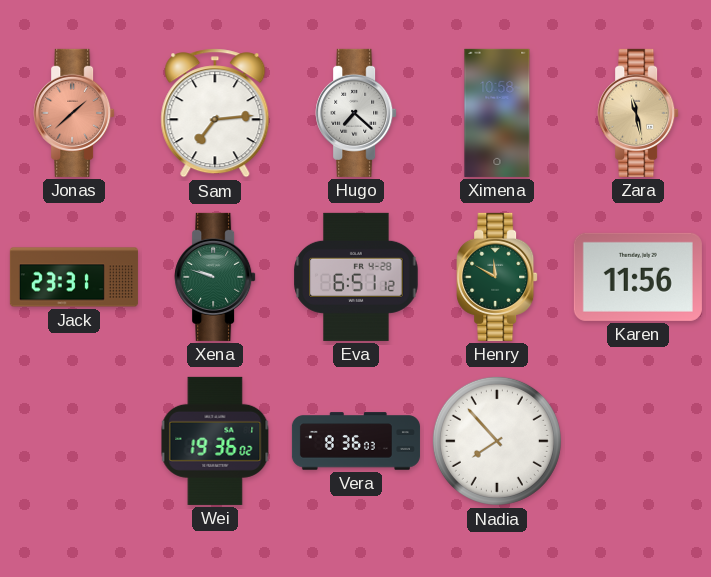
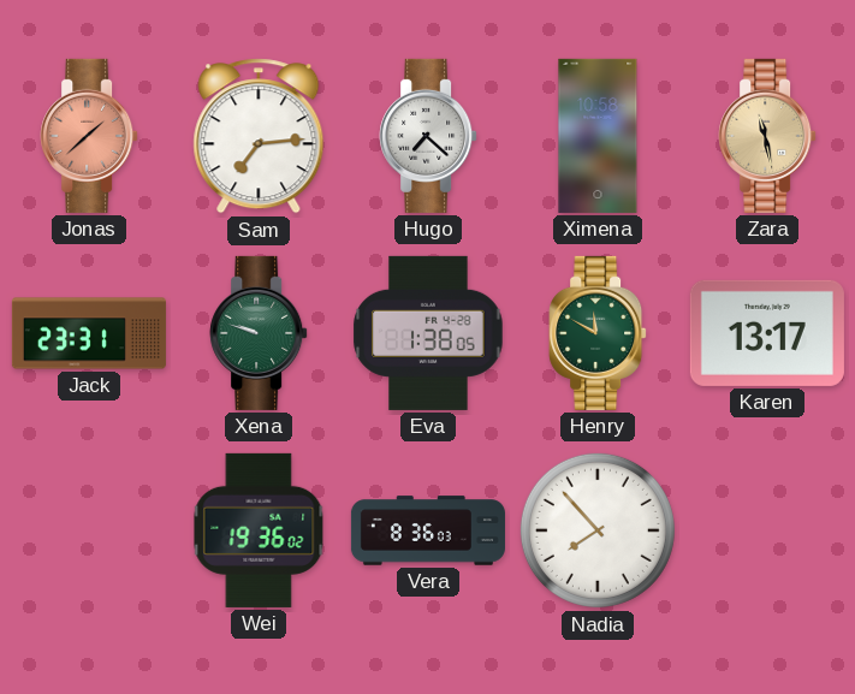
Eva: 6:51 -> 1:38 (428, 333)
Karen: 11:56 -> 13:17 (767, 333)
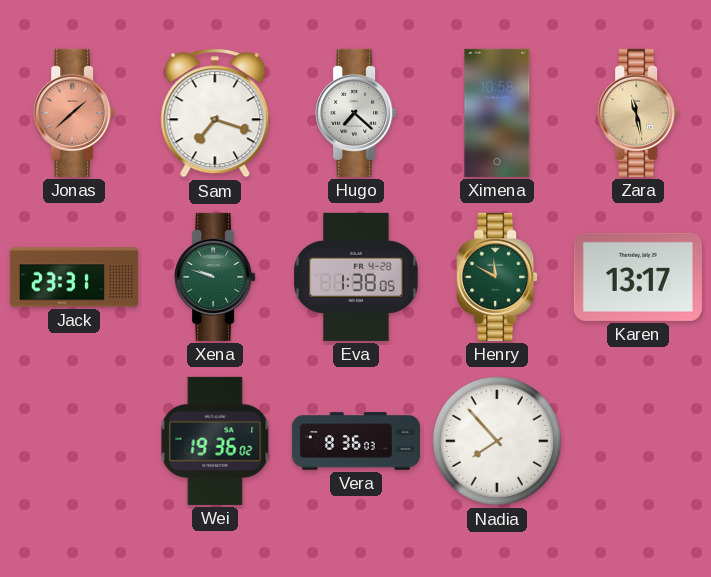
Sam: 7:14 -> 7:18 (215, 113)
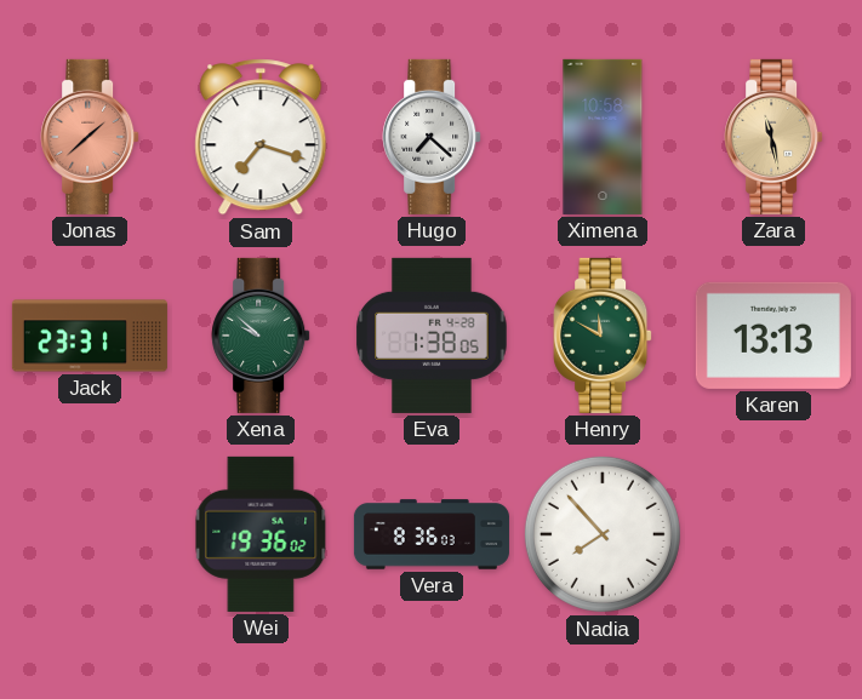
Xena: 9:48 -> 9:52 (261, 336)
Karen: 13:17 -> 13:13 (773, 336)
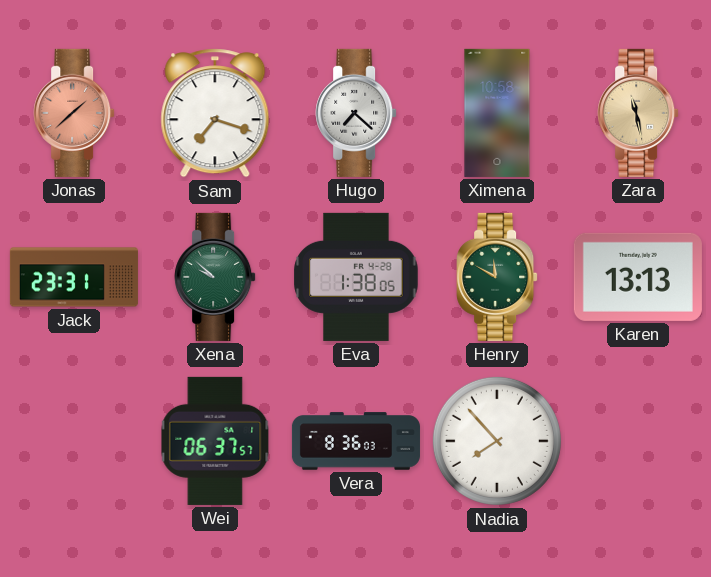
Wei: 19:36 -> 06:37 (215, 441)
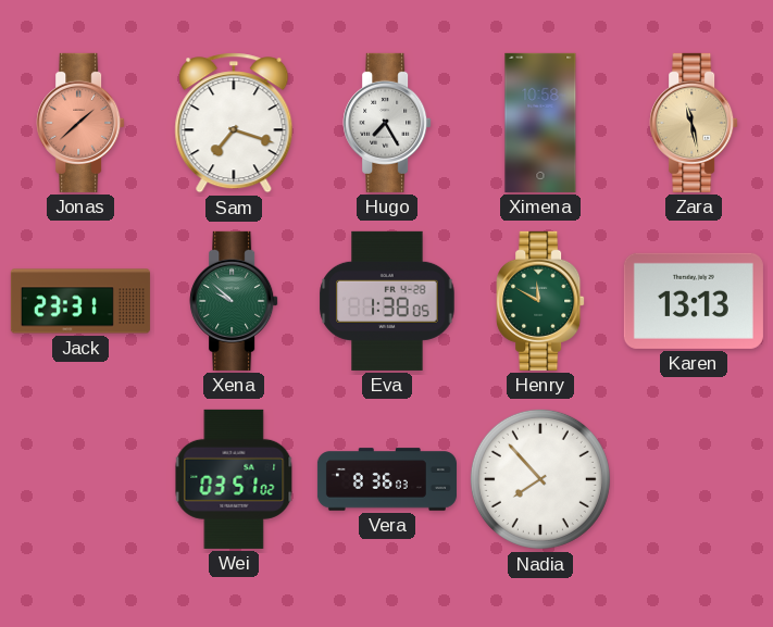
Hugo: 7:22 -> 7:25 (387, 123)
Wei: 06:37 -> 03:51 (234, 479)
